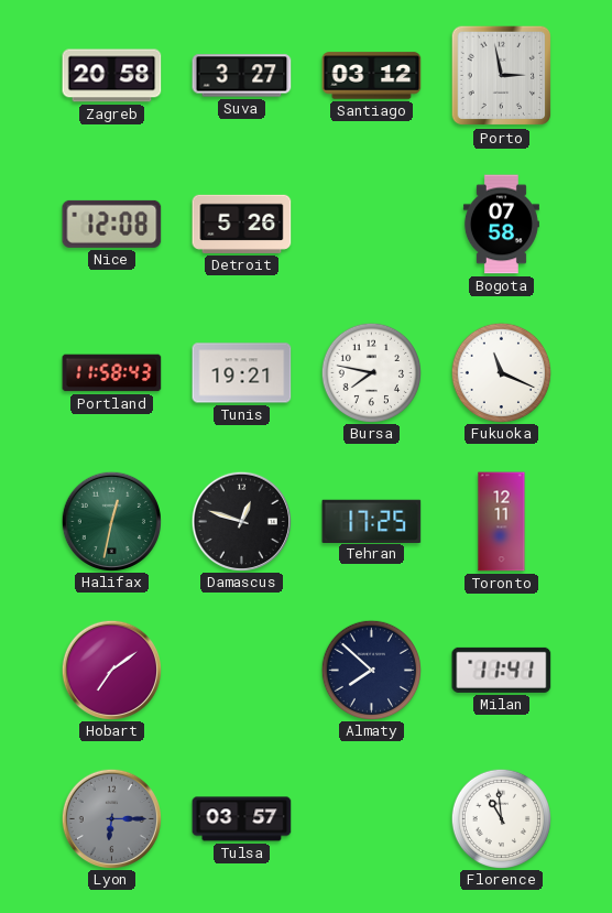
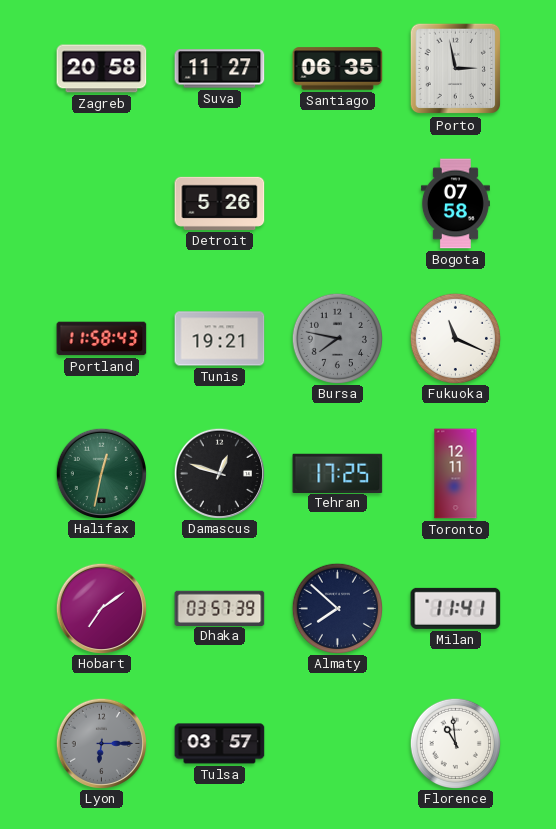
Suva: 3:27 -> 11:27 (220, 69)
Santiago: 03:12 -> 06:35 (338, 69)
Nice: 12:08 -> none (112, 224)
Bursa dial: white -> grey (337, 338)
Dhaka: none -> 03:57 (220, 608)
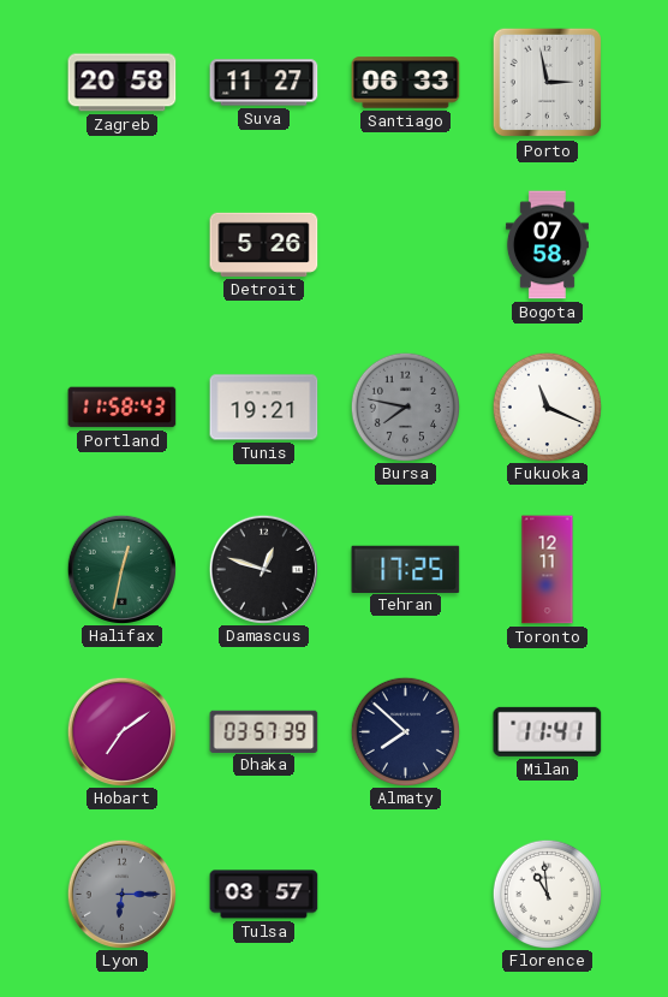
Santiago: 06:35 -> 06:33 (406, 83)
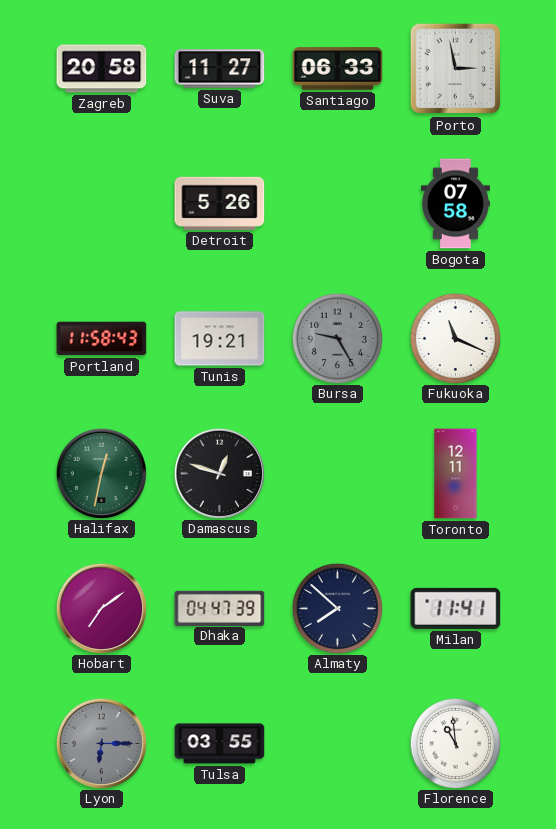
Bursa: 7:47 -> 9:25 (337, 338)
Tehran: 17:25 -> none (406, 569)
Dhaka: 03:57 -> 04:47 (220, 608)
Tulsa: 03:57 -> 03:55 (220, 744)
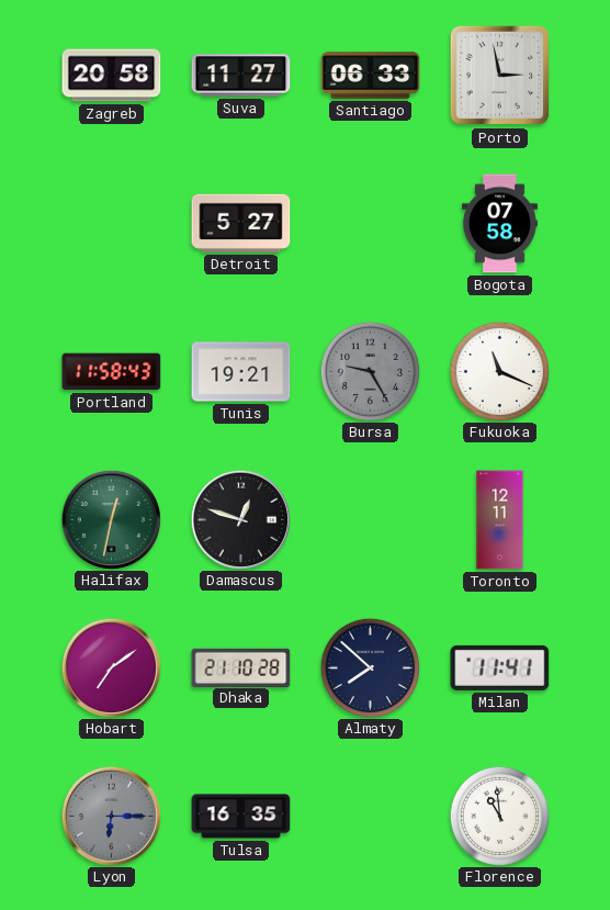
Detroit: 5:26 -> 5:27 (241, 223)
Dhaka: 04:47 -> 21:10 (241, 667)
Tulsa: 03:55 -> 16:35 (241, 817)
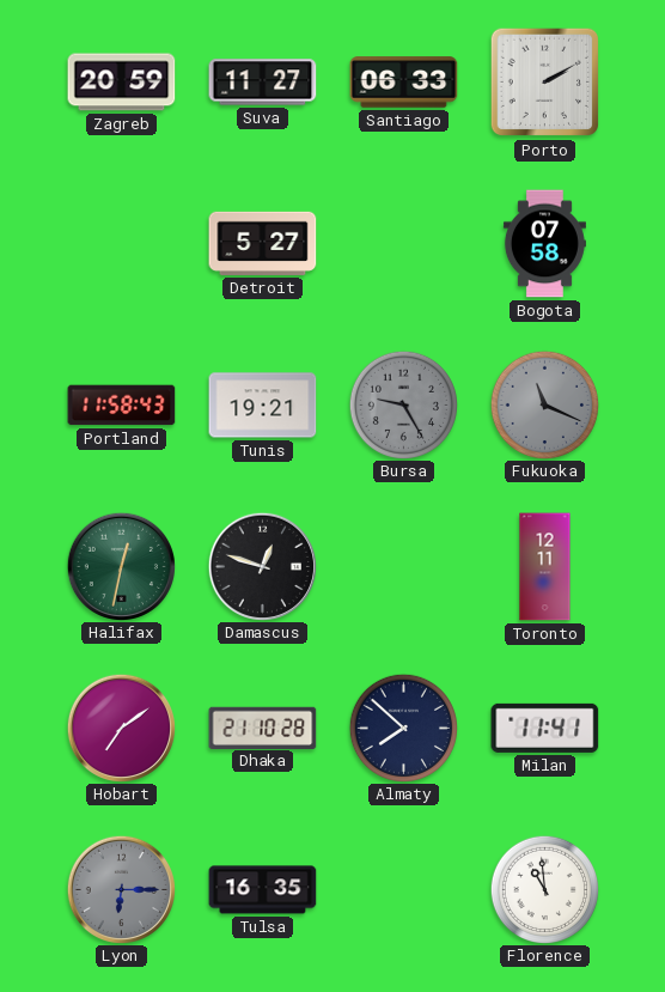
Zagreb: 20:58 -> 20:59 (122, 83)
Porto: 2:58 -> 2:10 (545, 83)
Fukuoka dial: white -> grey (544, 404)
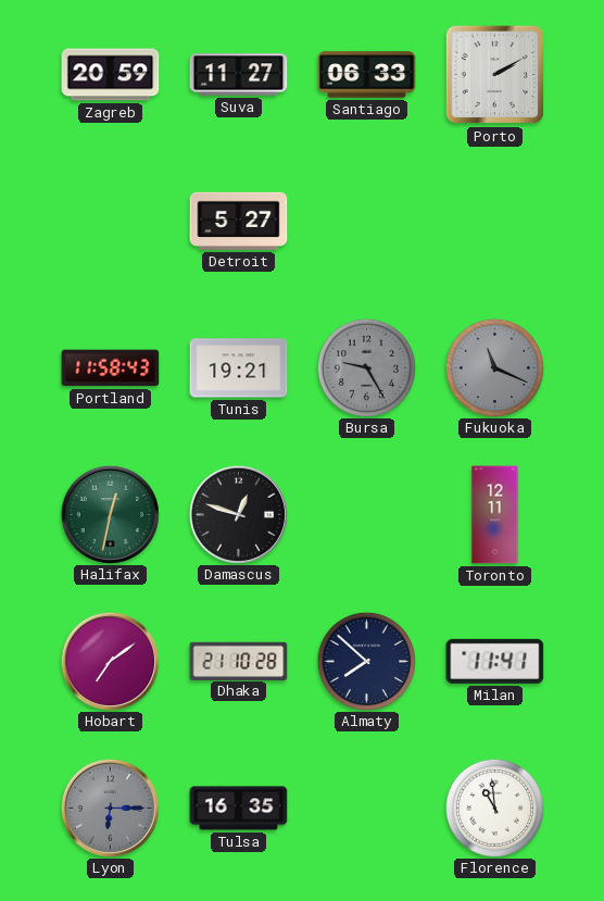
Bogota: 07:58 -> none (544, 244)
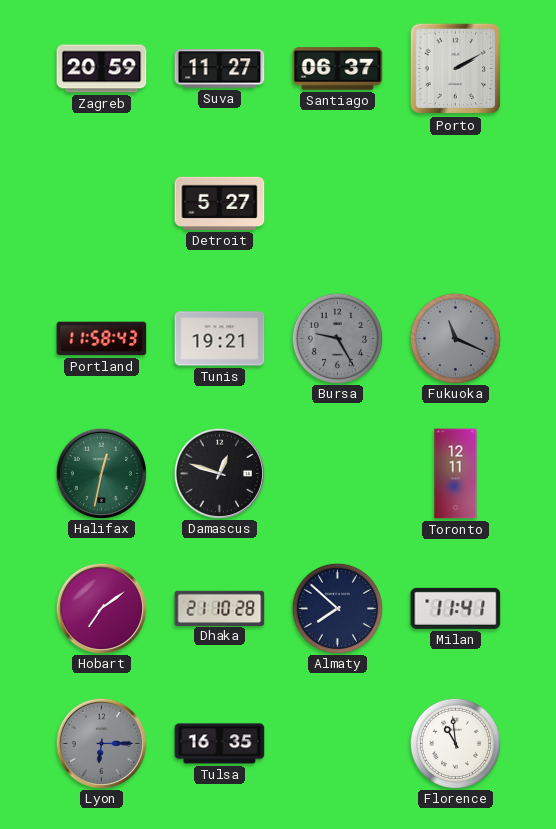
Santiago: 06:33 -> 06:37 (338, 69)
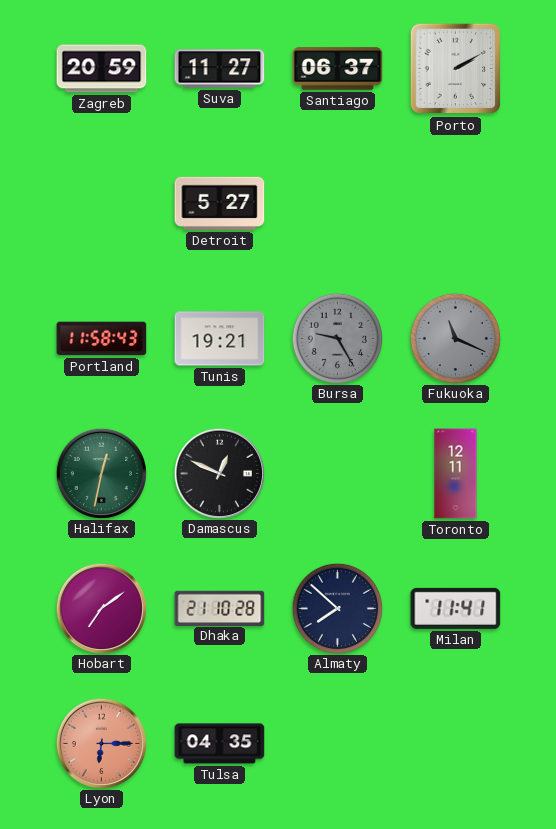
Damascus: 12:48 -> 12:49 (219, 473)
Lyon dial: grey -> salmon (101, 743)
Tulsa: 16:35 -> 04:35 (220, 744)
Florence: 10:59 -> none (455, 743)
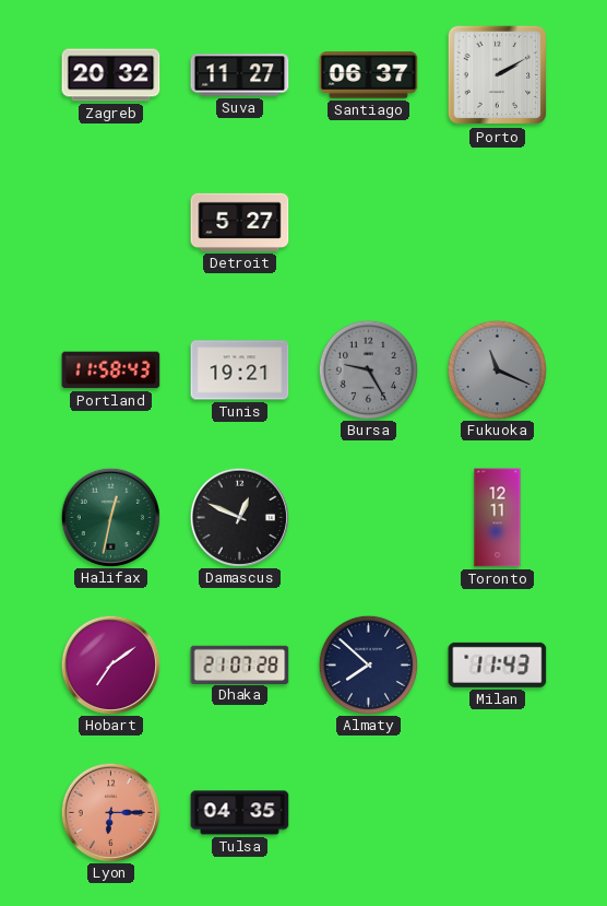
Zagreb: 20:59 -> 20:32 (111, 75)
Dhaka: 21:10 -> 21:07 (240, 664)
Milan: 11:41 -> 11:43 (498, 664)
